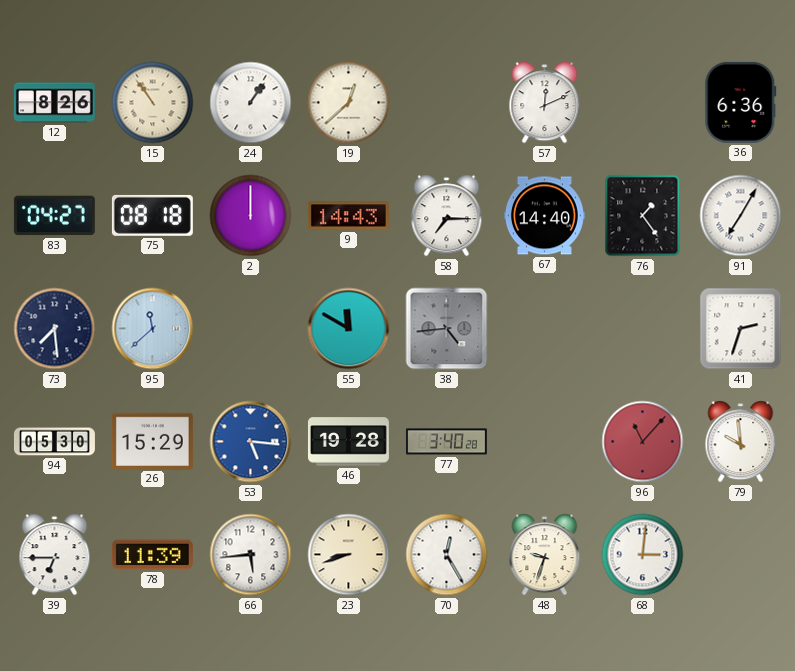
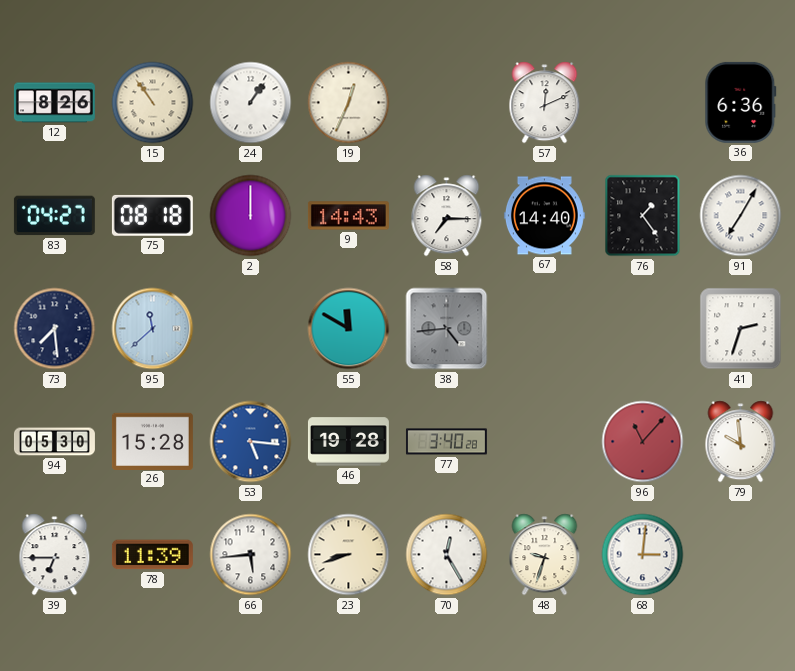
19: 12:38 -> 12:34 (349, 103)
26: 15:29 -> 15:28 (152, 441)
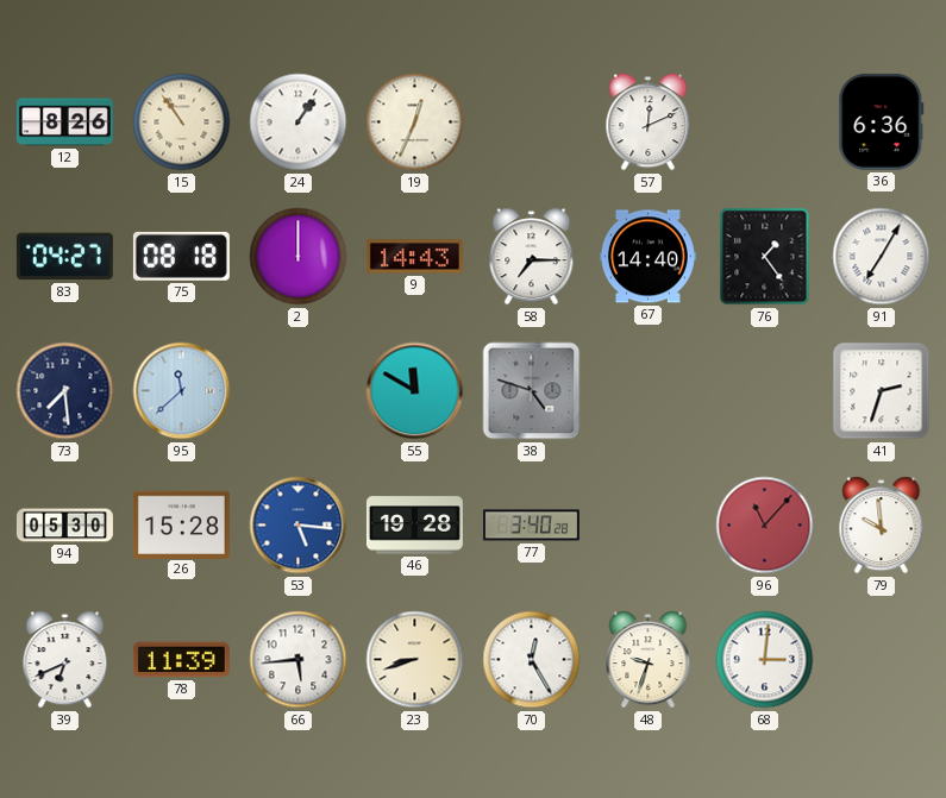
38: 4:44 -> 4:48 (532, 391)
39: 6:45 -> 6:41 (65, 660)
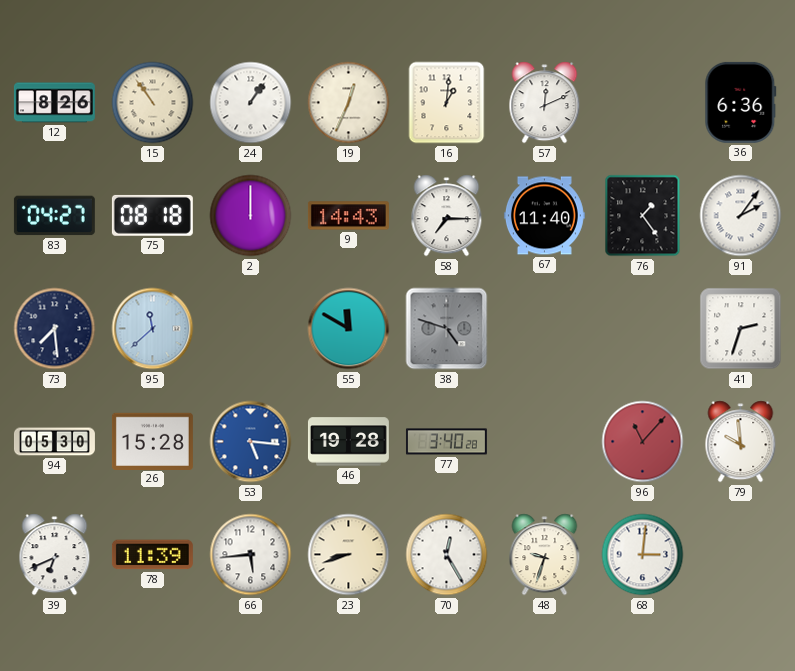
16: none -> 1:01 (447, 103)
67: 14:40 -> 11:40 (544, 216)
91: 7:05 -> 2:06 (741, 216)
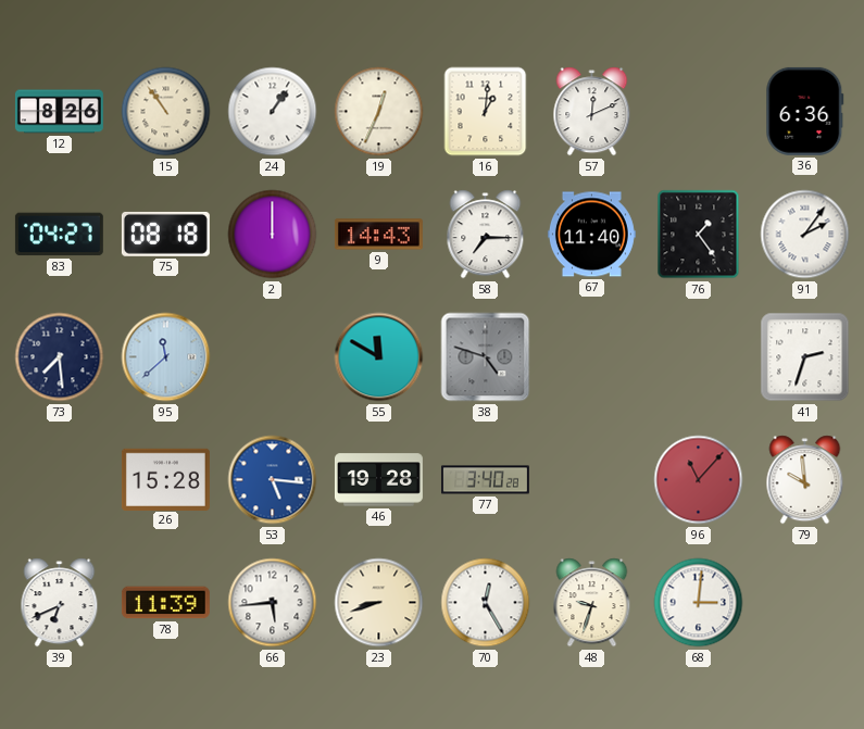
94: 05:30 -> none (54, 442)
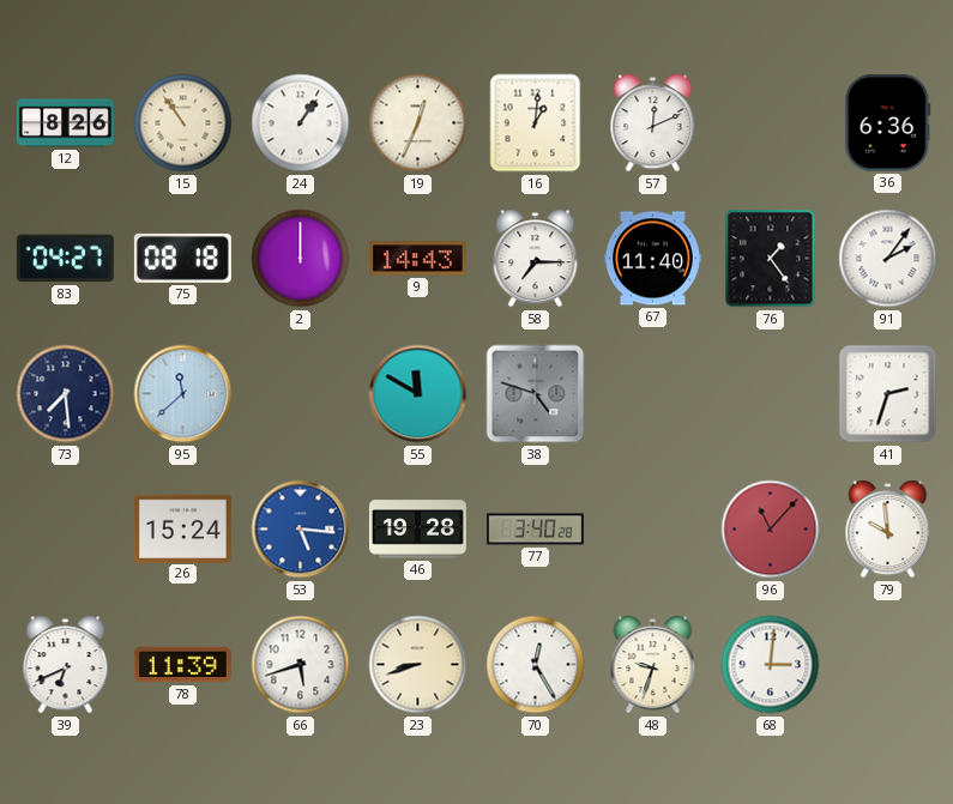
26: 15:28 -> 15:24 (182, 528)
66: 5:44 -> 5:42 (301, 665)
